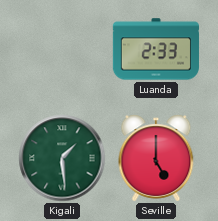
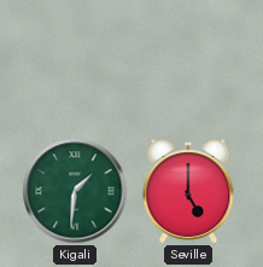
Luanda: 2:33 -> none (155, 49)
Kigali: 1:29 -> 1:31 (75, 191)
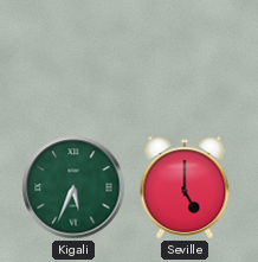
Kigali: 1:31 -> 5:34 (73, 187)
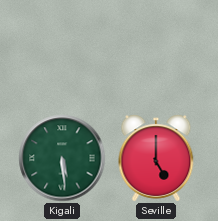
Kigali: 5:34 -> 5:29 (62, 158)
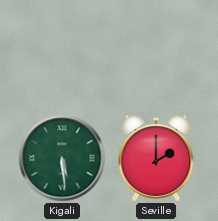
Seville: 5:00 -> 2:00 (156, 158)
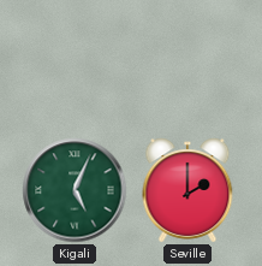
Kigali: 5:29 -> 5:04 (75, 190)
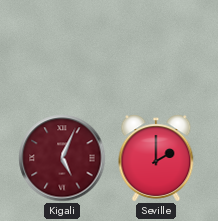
Kigali dial: green -> burgundy (62, 158)
